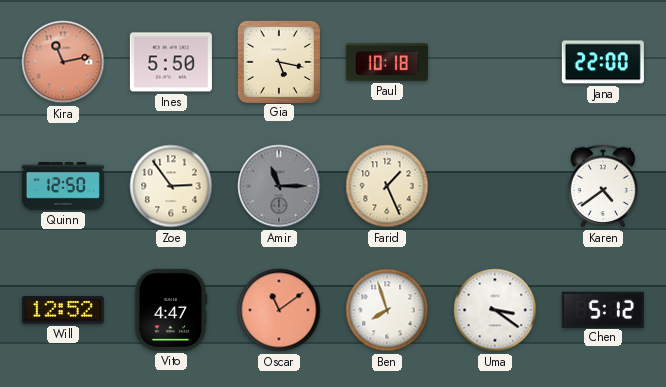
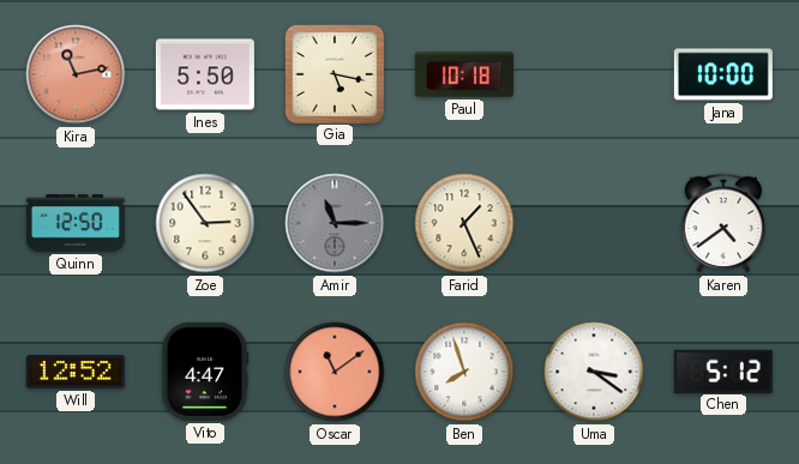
Jana: 22:00 -> 10:00 (723, 74)
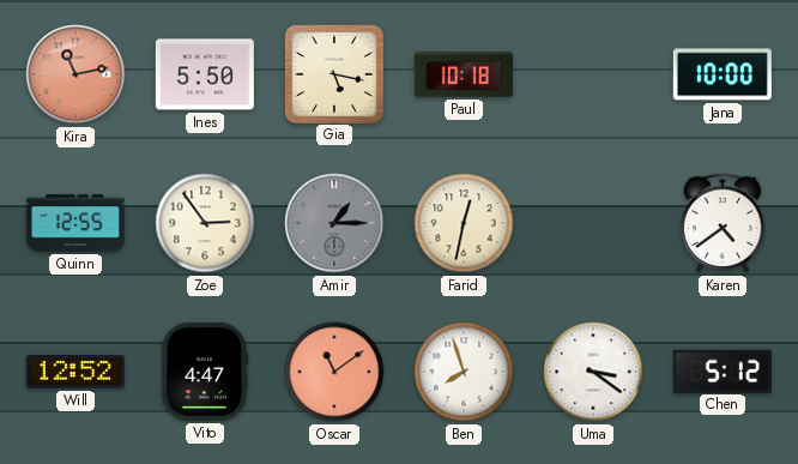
Quinn: 12:50 -> 12:55 (75, 223)
Amir: 11:15 -> 1:15 (334, 223)
Farid: 1:26 -> 12:32 (464, 223)
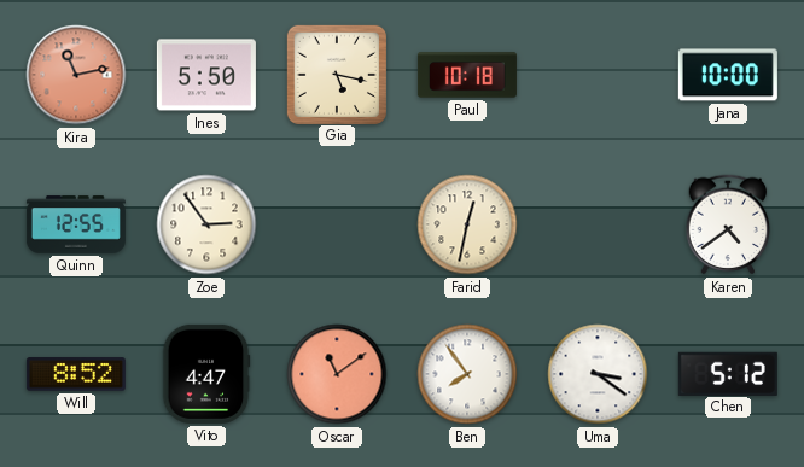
Amir: 1:15 -> none (334, 223)
Will: 12:52 -> 8:52 (76, 374)
Ben: 7:57 -> 7:54 (467, 374)
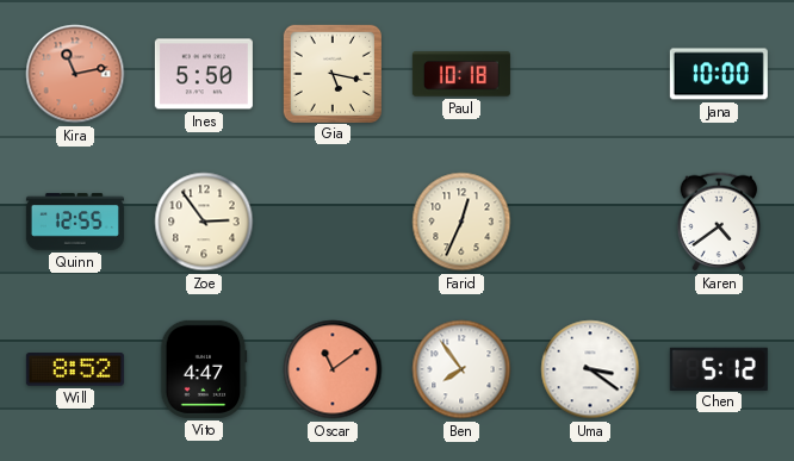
Farid: 12:32 -> 12:34 (461, 222)
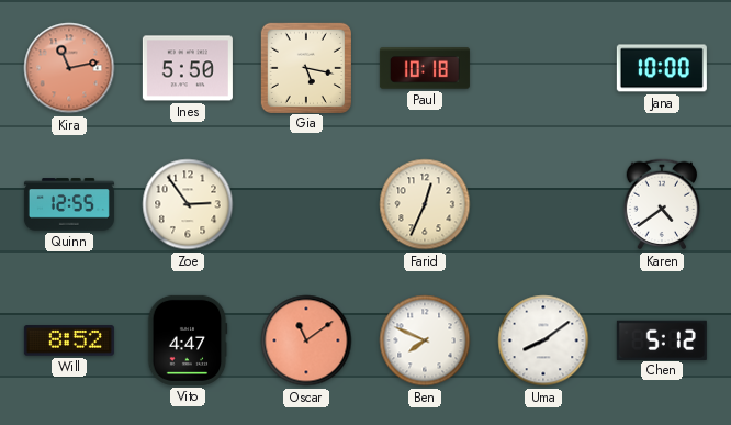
Ben: 7:54 -> 7:49 (425, 340)
Uma: 3:21 -> 8:09 (543, 340)
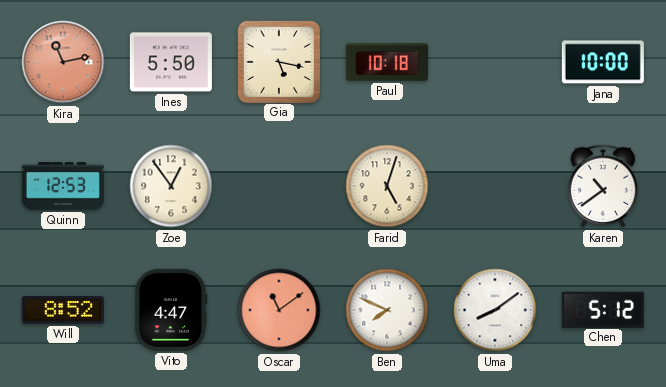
Quinn: 12:55 -> 12:53 (63, 186)
Zoe: 2:54 -> 12:54 (171, 186)
Farid: 12:34 -> 5:03 (387, 186)
Karen: 4:39 -> 10:39 (603, 186)
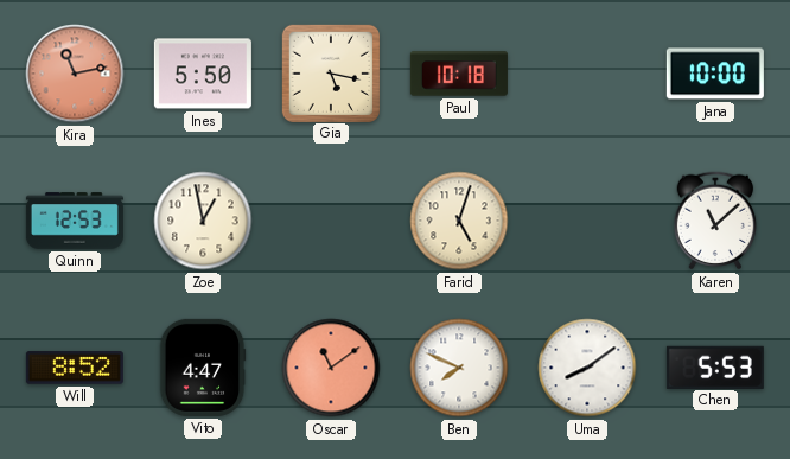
Zoe: 12:54 -> 12:58 (203, 221)
Karen: 10:39 -> 11:08 (715, 221)
Chen: 5:12 -> 5:53 (715, 366)
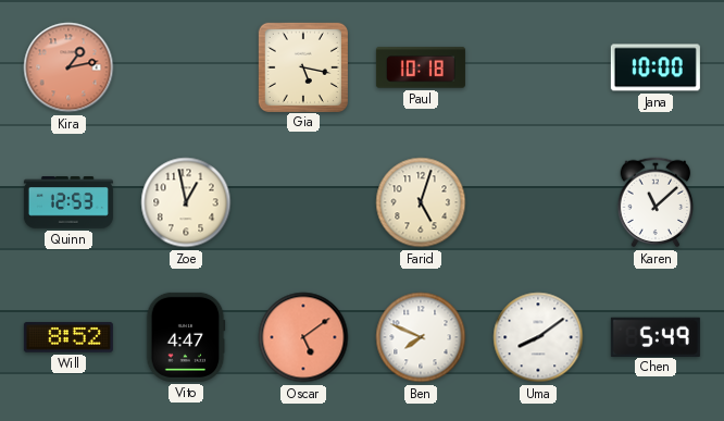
Kira: 11:13 -> 1:13 (68, 67)
Ines: 5:50 -> none (203, 74)
Oscar: 11:09 -> 5:09 (303, 337)
Chen: 5:53 -> 5:49 (656, 336)
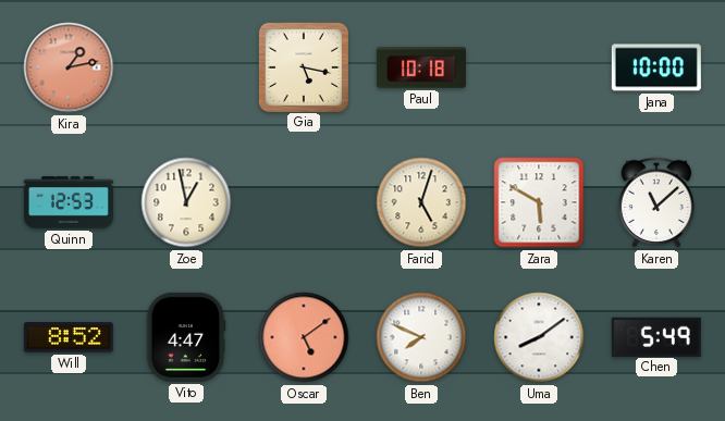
Zara: none -> 5:50 (539, 202)
